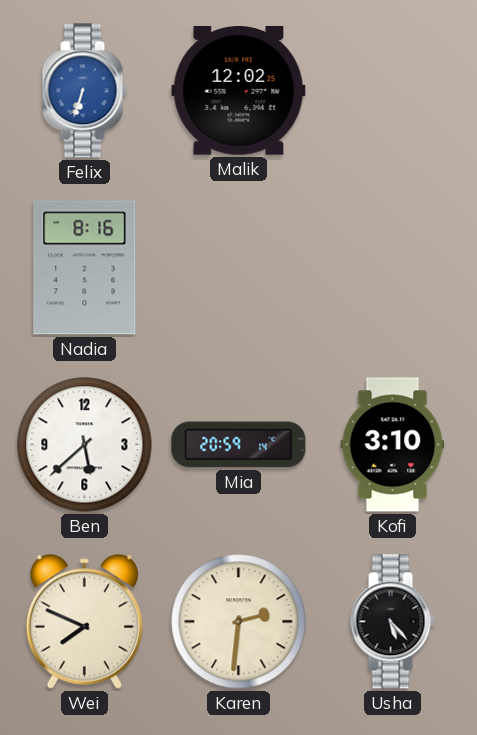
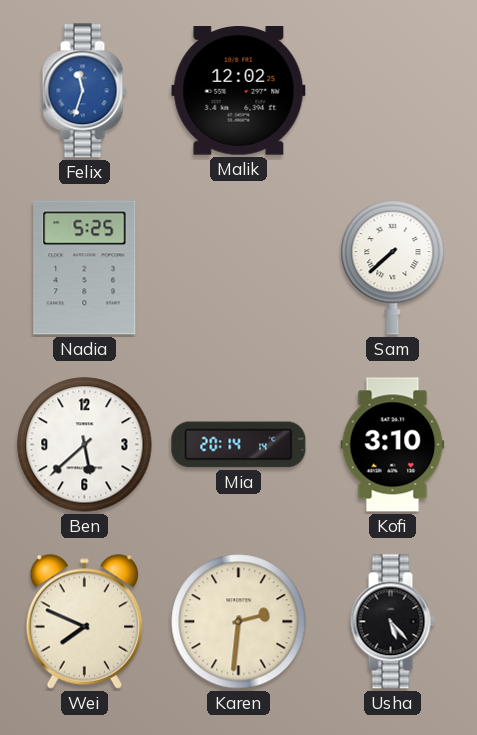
Felix: 6:33 -> 11:33 (84, 91)
Nadia: 8:16 -> 5:25 (85, 268)
Sam: none -> 7:38 (393, 268)
Mia: 20:59 -> 20:14 (239, 445)
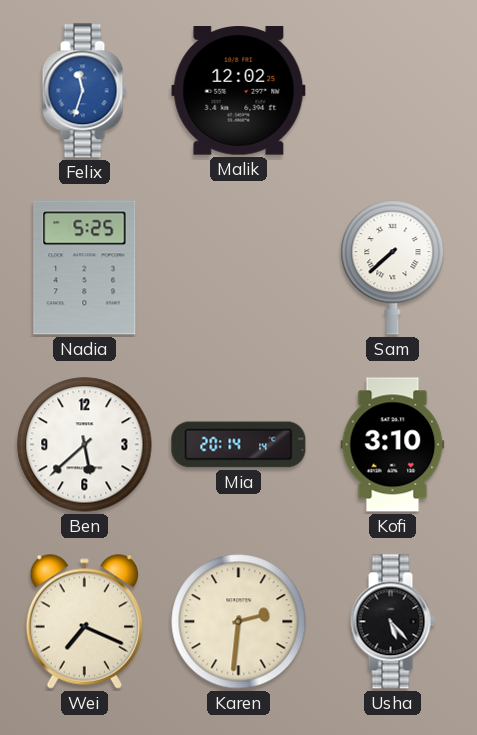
Wei: 7:49 -> 7:19 (84, 621)
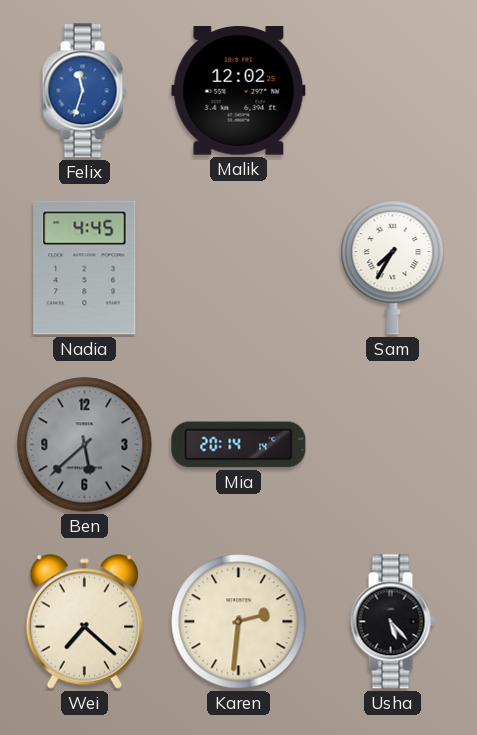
Nadia: 5:25 -> 4:45 (85, 268)
Sam: 7:38 -> 7:35 (393, 268)
Ben dial: white -> grey (85, 445)
Kofi: 3:10 -> none (393, 445)
Wei: 7:19 -> 7:22 (84, 621)
